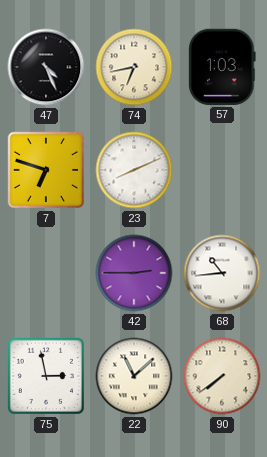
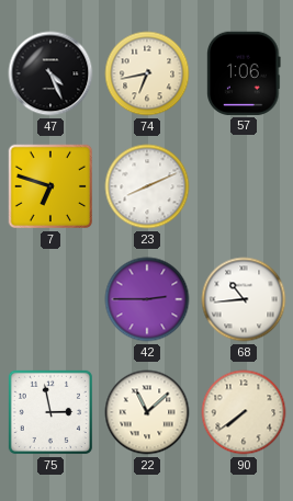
57: 1:03 -> 1:06 (245, 73)
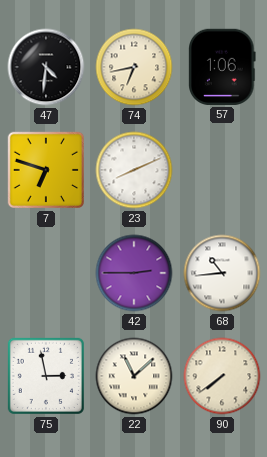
47: 4:26 -> 4:31 (46, 67)
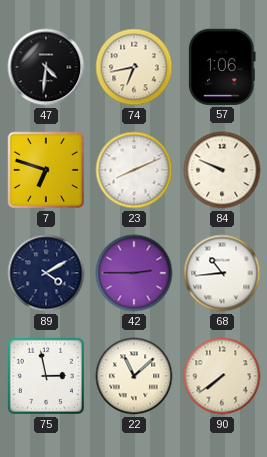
84: none -> 9:49 (222, 170)
89: none -> 4:10 (46, 273)
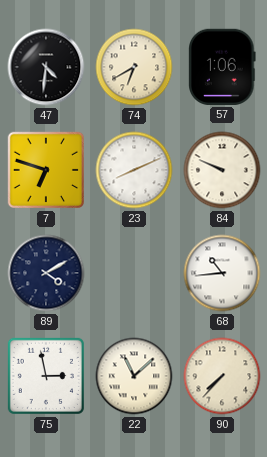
74: 6:43 -> 6:40 (134, 67)
42: 2:45 -> none (134, 273)
90: 7:39 -> 7:37 (222, 376)
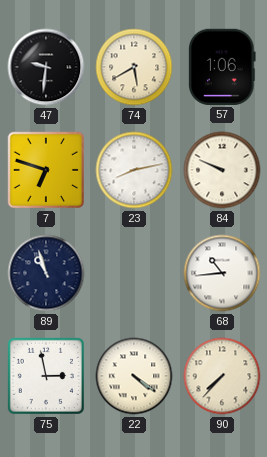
47: 4:31 -> 9:31 (46, 67)
74: 6:40 -> 5:40 (134, 67)
23: 8:11 -> 8:13 (134, 170)
89: 4:10 -> 10:57 (46, 273)
22: 11:08 -> 4:21 (134, 376)
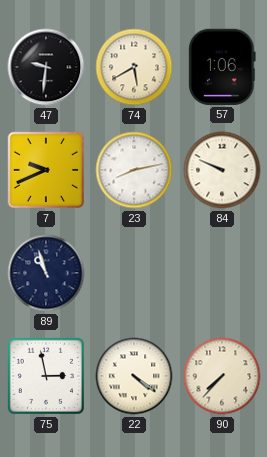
7: 6:48 -> 9:41 (46, 170)
68: 10:44 -> none (222, 273)
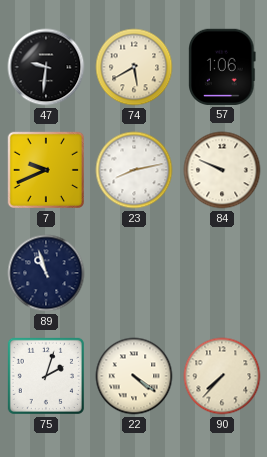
75: 2:58 -> 2:03 (46, 376)
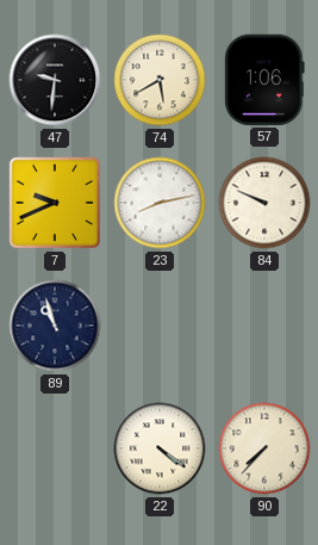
75: 2:03 -> none (46, 376)
